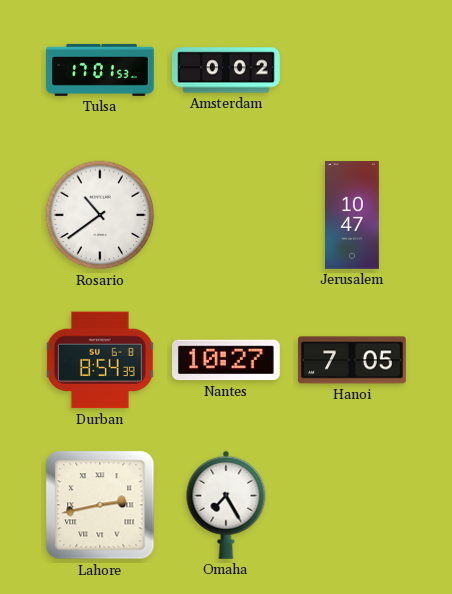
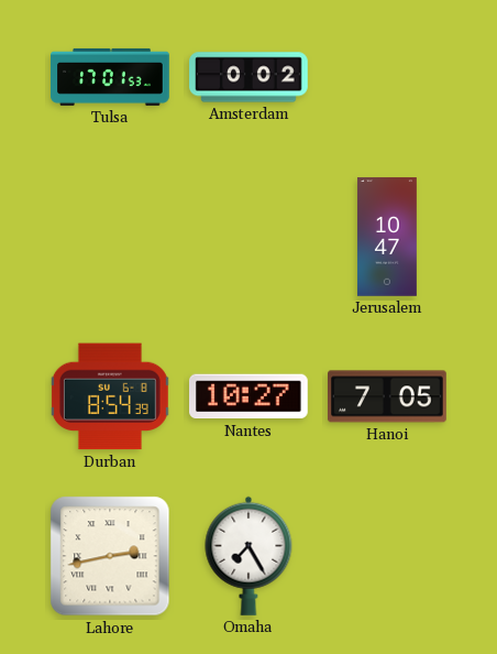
Rosario: 10:39 -> none (100, 215)
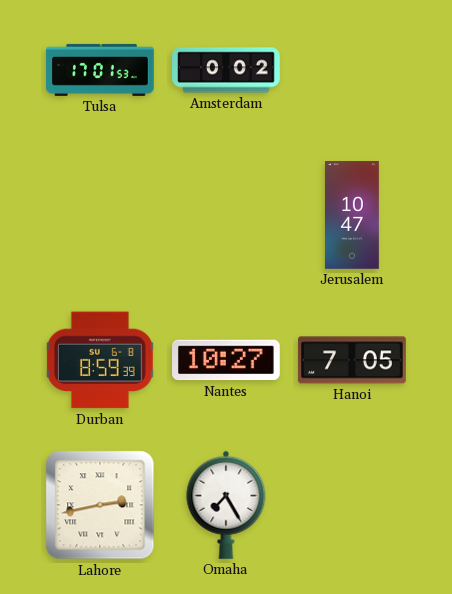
Durban: 8:54 -> 8:59 (100, 360)
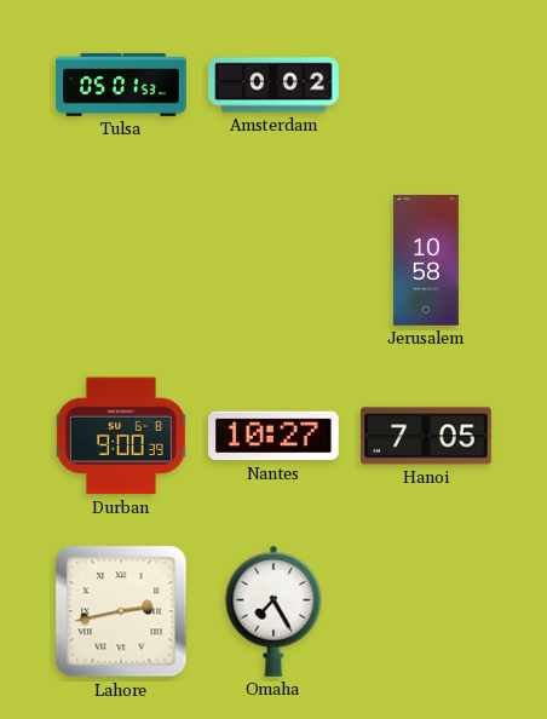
Tulsa: 17:01 -> 05:01 (121, 85)
Jerusalem: 10:47 -> 10:58 (426, 260)
Durban: 8:59 -> 9:00 (121, 436)
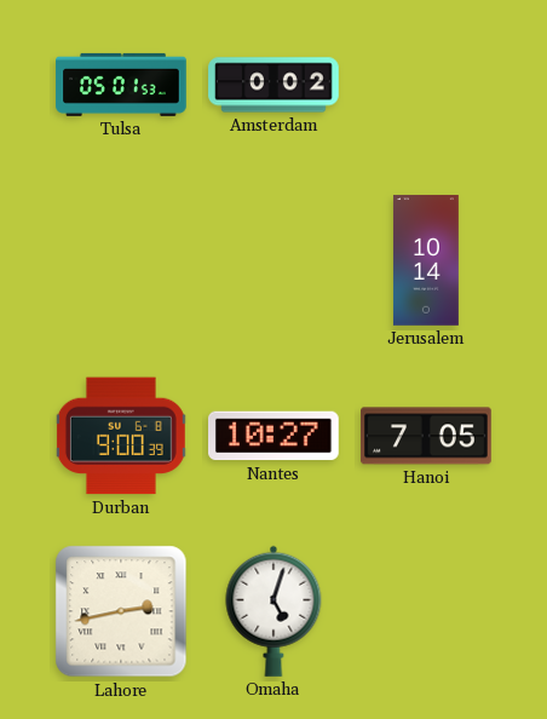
Jerusalem: 10:58 -> 10:14 (426, 260)
Omaha: 7:25 -> 5:03 (273, 611)
